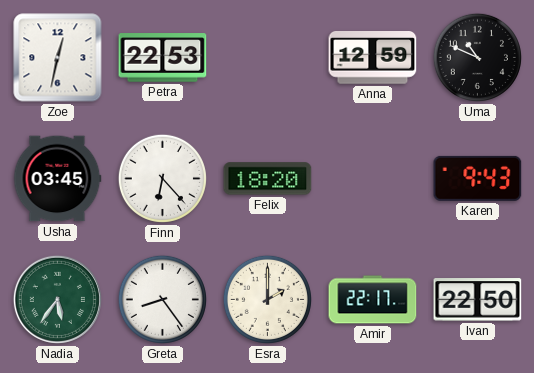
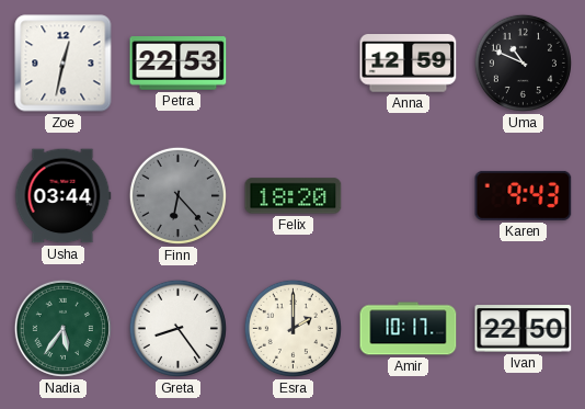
Usha: 03:45 -> 03:44 (64, 196)
Finn dial: white -> grey (177, 195)
Amir: 22:17 -> 10:17 (409, 329)
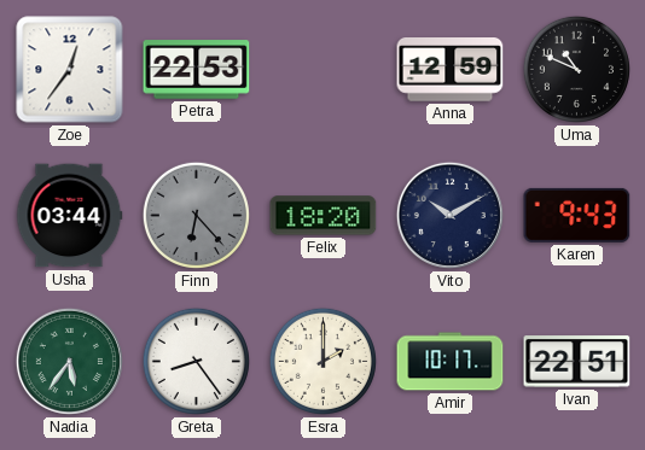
Zoe: 12:32 -> 12:36 (70, 70)
Vito: none -> 10:10 (449, 215)
Ivan: 22:50 -> 22:51 (577, 362)
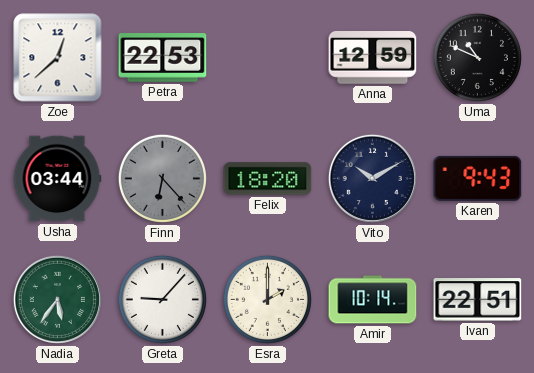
Zoe: 12:36 -> 12:38 (58, 58)
Greta: 8:24 -> 9:07 (162, 299)
Amir: 10:17 -> 10:14 (373, 300)
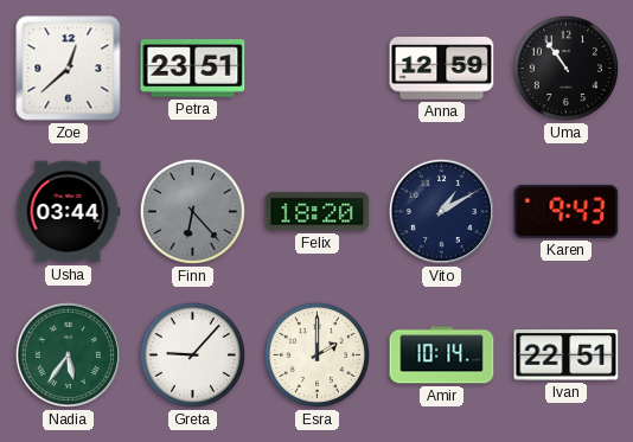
Petra: 22:53 -> 23:51 (193, 69)
Uma: 10:49 -> 10:54 (565, 68)
Vito: 10:10 -> 1:10 (441, 211)
